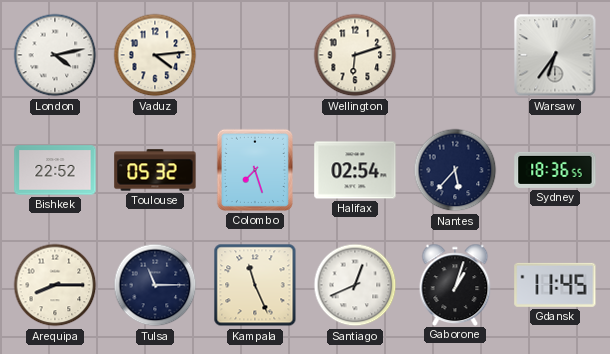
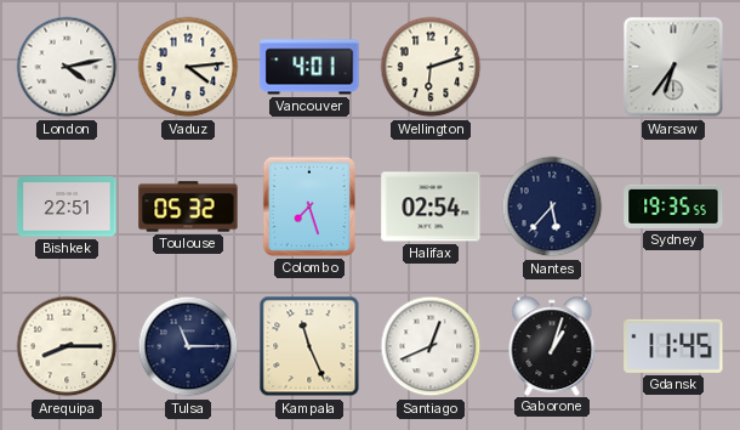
Vancouver: none -> 4:01 (309, 67)
Bishkek: 22:52 -> 22:51 (67, 206)
Sydney: 18:36 -> 19:35 (673, 206)
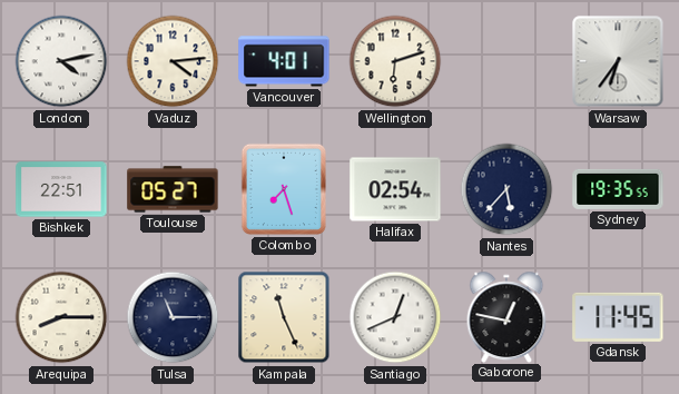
Toulouse: 05:32 -> 05:27 (173, 189)
Gaborone: 1:03 -> 12:47 (506, 316)
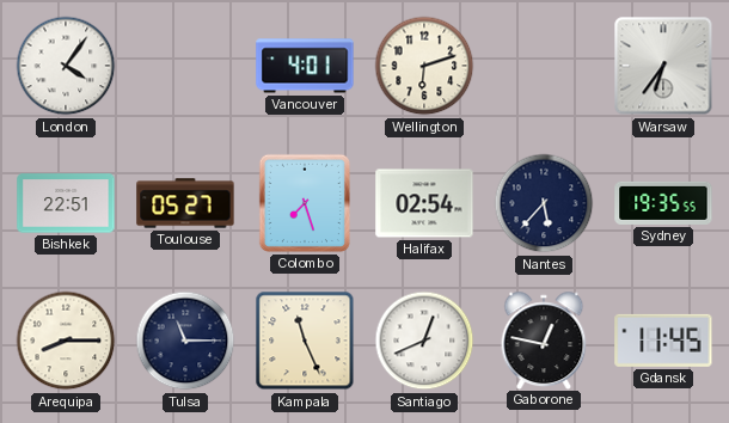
London: 4:13 -> 4:06 (66, 66)
Vaduz: 4:14 -> none (173, 61)
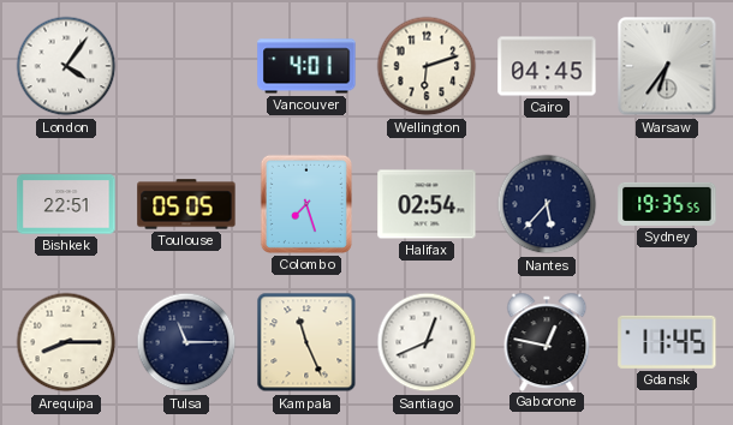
Cairo: none -> 04:45 (547, 66)
Toulouse: 05:27 -> 05:05 (186, 204)
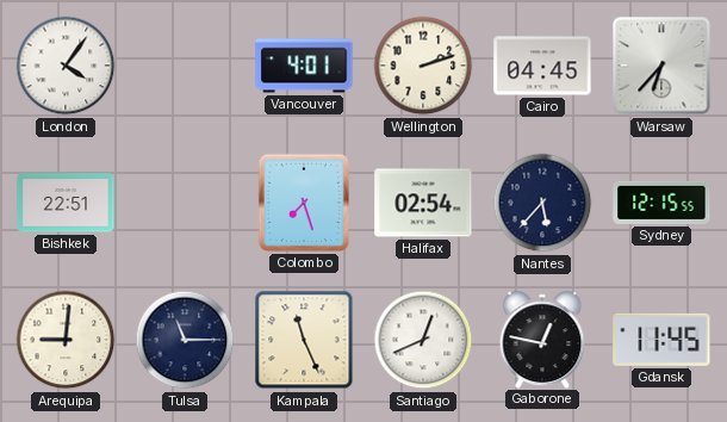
Wellington: 6:12 -> 2:12 (423, 66)
Warsaw: 6:36 -> 6:37 (661, 66)
Toulouse: 05:05 -> none (186, 204)
Sydney: 19:35 -> 12:15 (661, 203)
Arequipa: 8:15 -> 9:01 (66, 340)
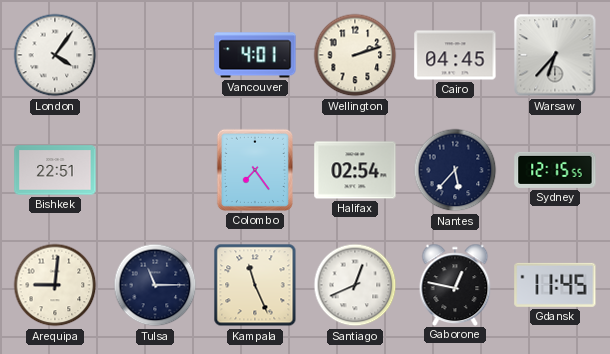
Colombo: 7:27 -> 7:24 (255, 170)
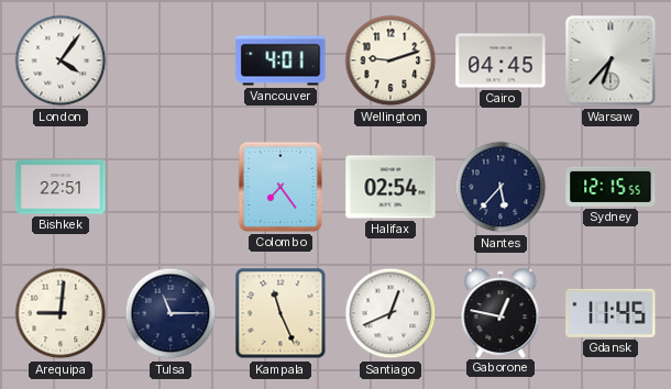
Wellington: 2:12 -> 9:12 (391, 60)
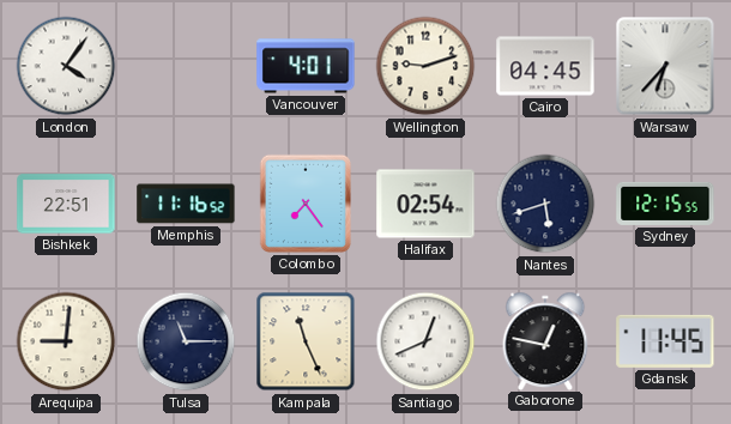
Memphis: none -> 11:16 (186, 204)
Nantes: 5:37 -> 5:42 (545, 204)
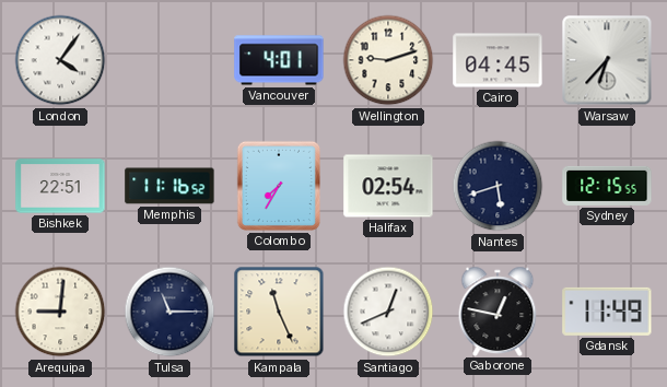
Colombo: 7:24 -> 7:35 (279, 186)
Gdansk: 11:45 -> 11:49 (607, 312)
